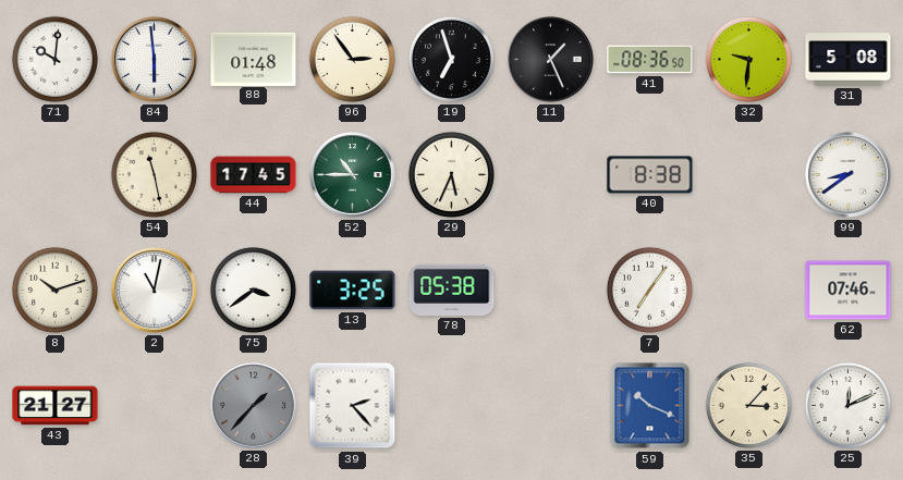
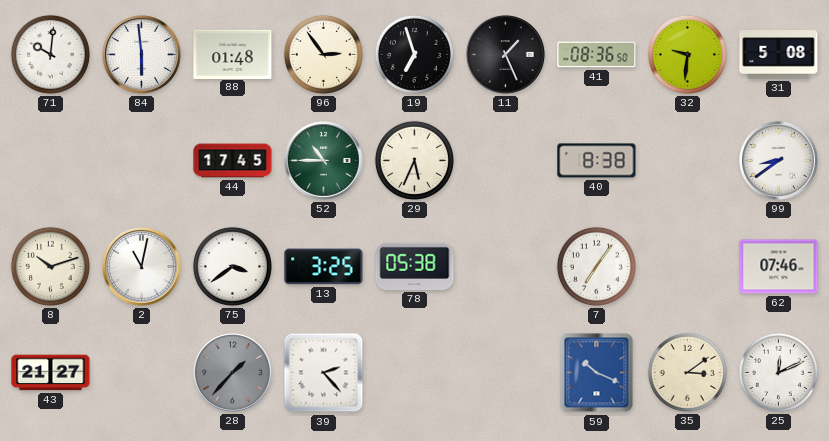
54: 11:28 -> none (154, 174)
35: 3:07 -> 3:09 (687, 372)
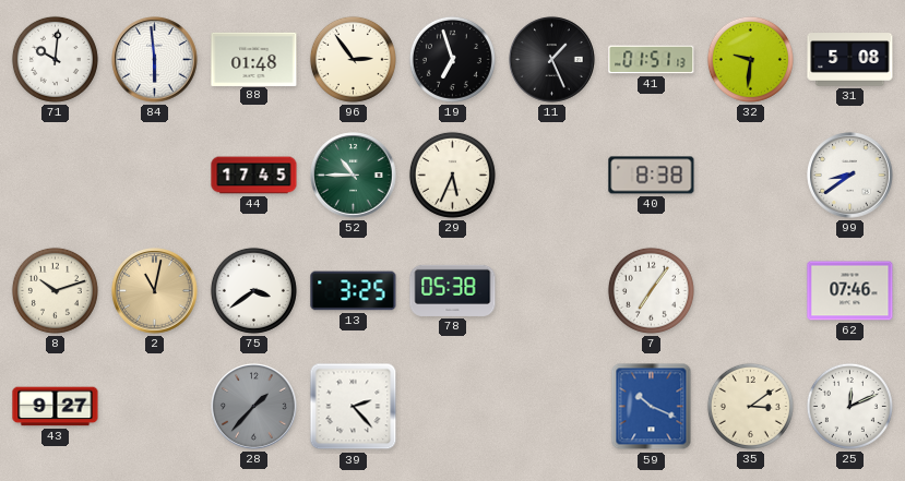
41: 08:36 -> 01:51 (652, 60)
2 dial: white -> champagne (155, 291)
43: 21:27 -> 9:27 (56, 407)
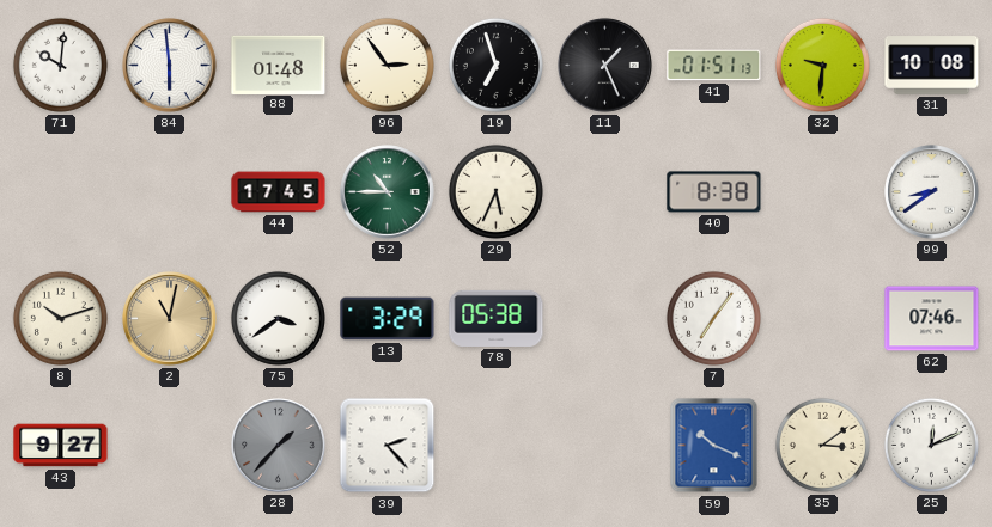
31: 5:08 -> 10:08 (932, 66)
13: 3:25 -> 3:29 (388, 319)
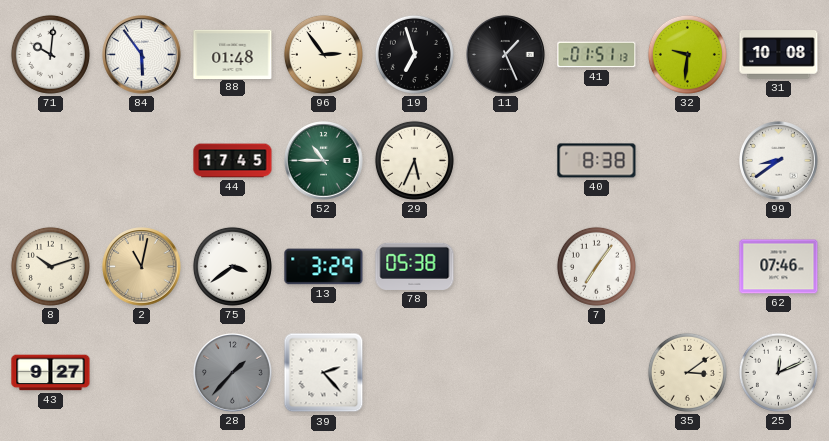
84: 5:59 -> 5:54 (142, 55)
59: 10:19 -> none (714, 446)
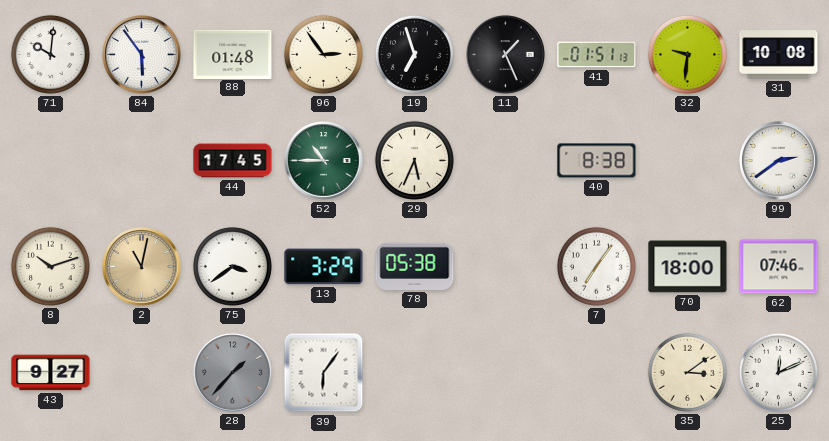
99: 8:39 -> 2:39 (779, 161)
70: none -> 18:00 (688, 267)
39: 2:23 -> 6:06 (324, 373)
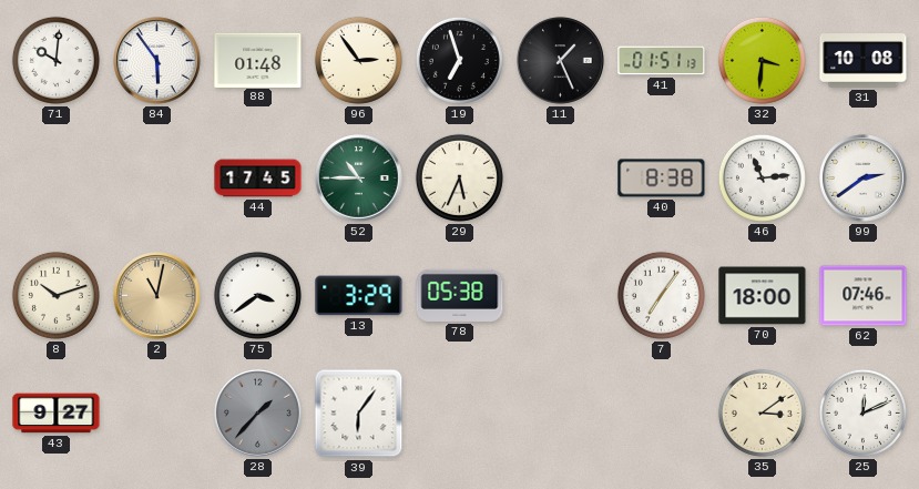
32: 9:31 -> 3:31 (762, 60)
46: none -> 11:14 (762, 177)
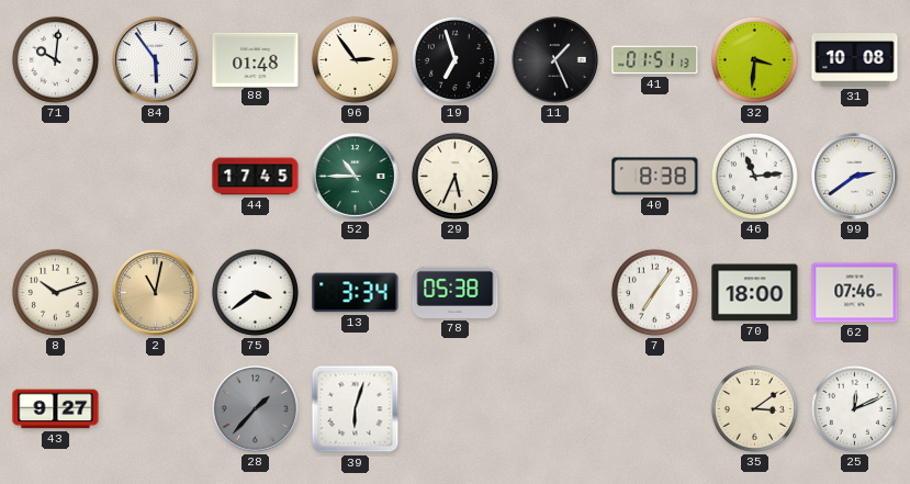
13: 3:29 -> 3:34 (356, 293)
39: 6:06 -> 6:03 (356, 409)
